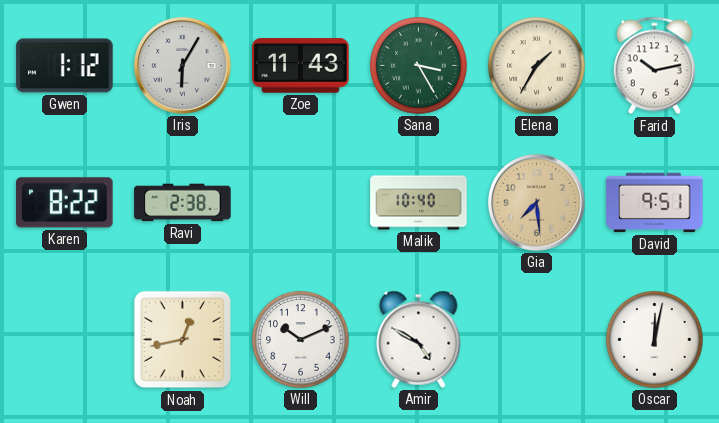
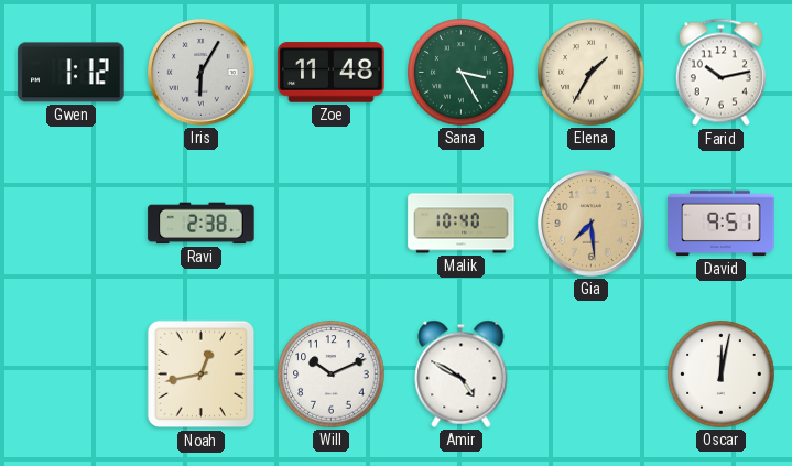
Zoe: 11:43 -> 11:48 (332, 73)
Karen: 8:22 -> none (65, 203)
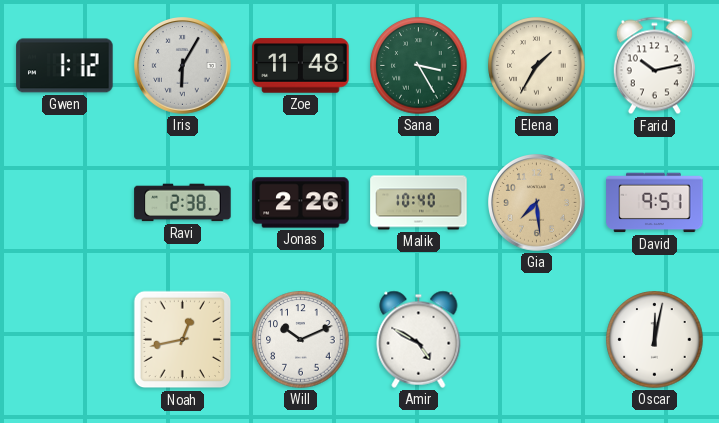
Jonas: none -> 2:26 (301, 203)
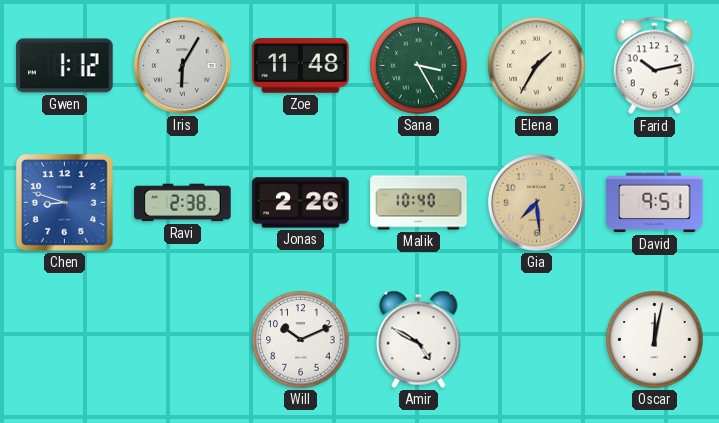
Chen: none -> 8:48 (64, 202)
Noah: 12:43 -> none (183, 340)
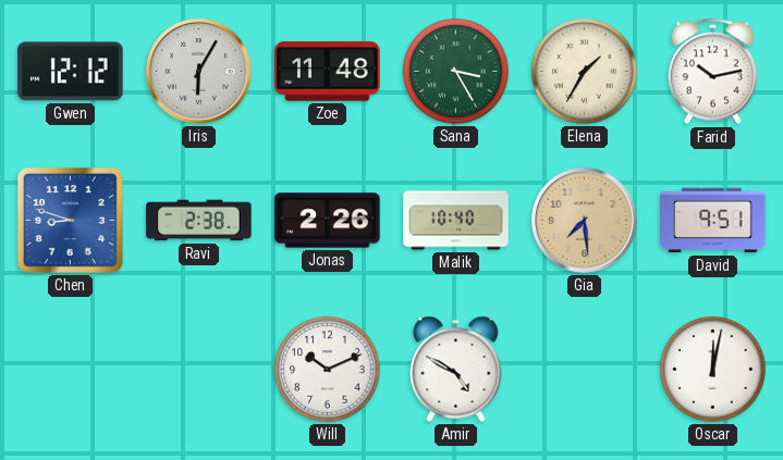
Gwen: 1:12 -> 12:12 (71, 72)
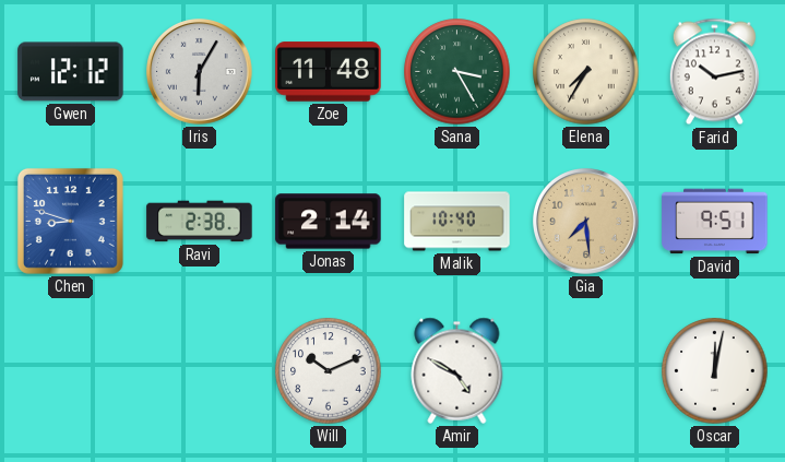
Elena: 1:35 -> 7:35 (586, 72)
Jonas: 2:26 -> 2:14 (329, 222)
